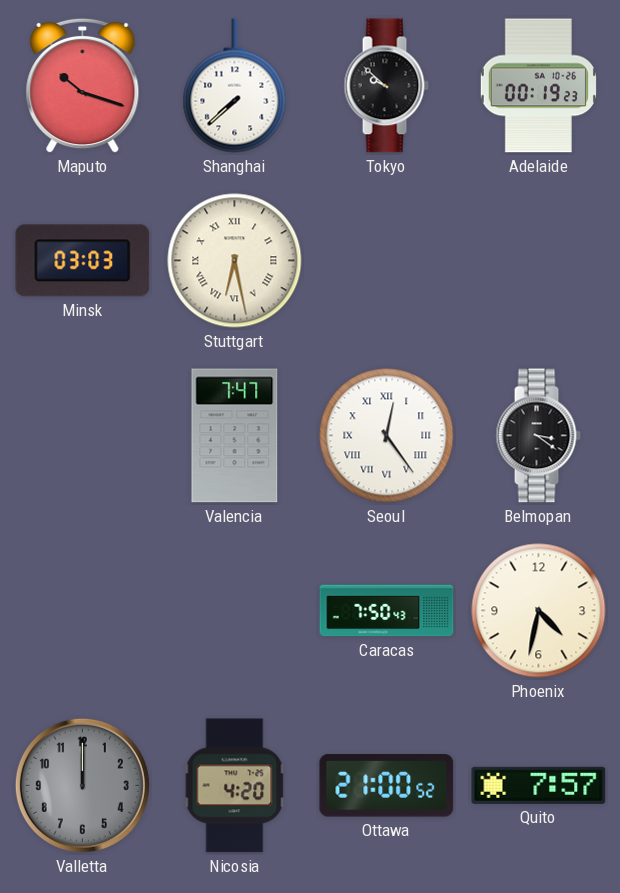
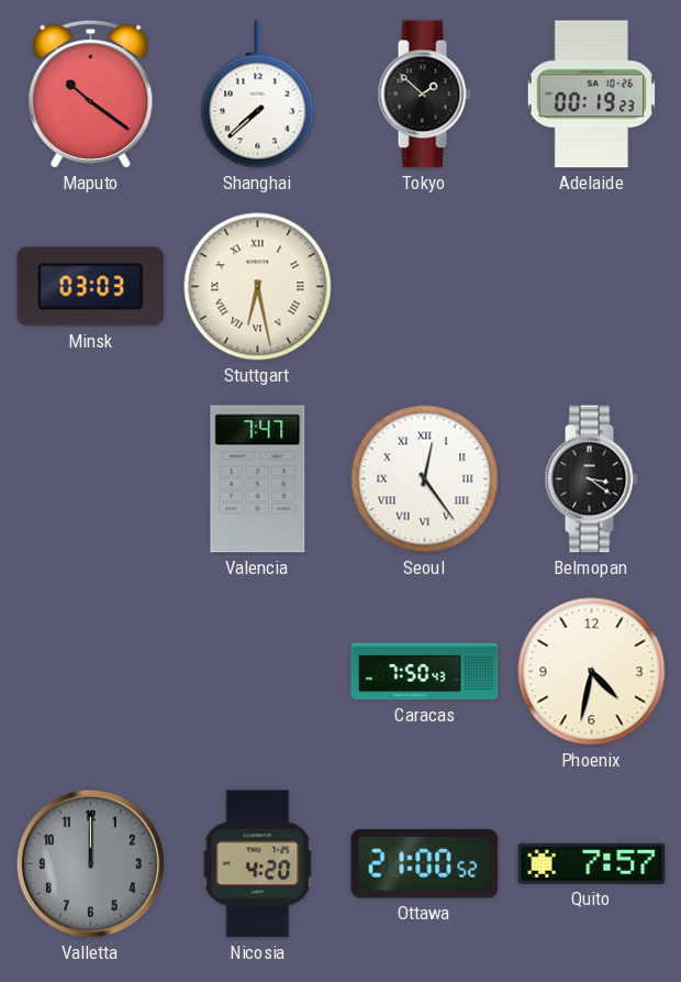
Maputo: 10:18 -> 10:21 (91, 95)
Tokyo: 9:52 -> 1:52 (424, 95)
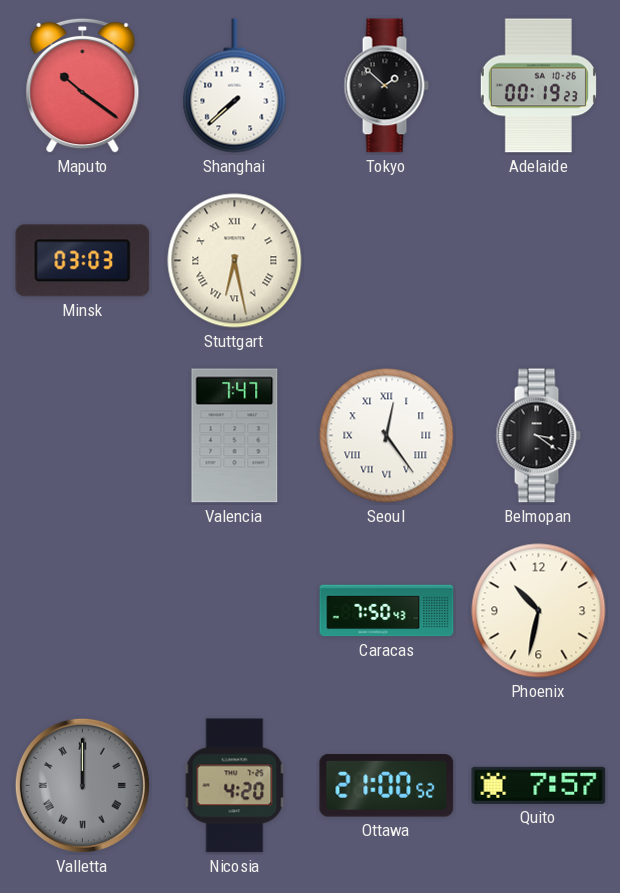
Phoenix: 4:32 -> 10:32 (539, 611)
Valletta numerals: Arabic -> Roman (82, 785)
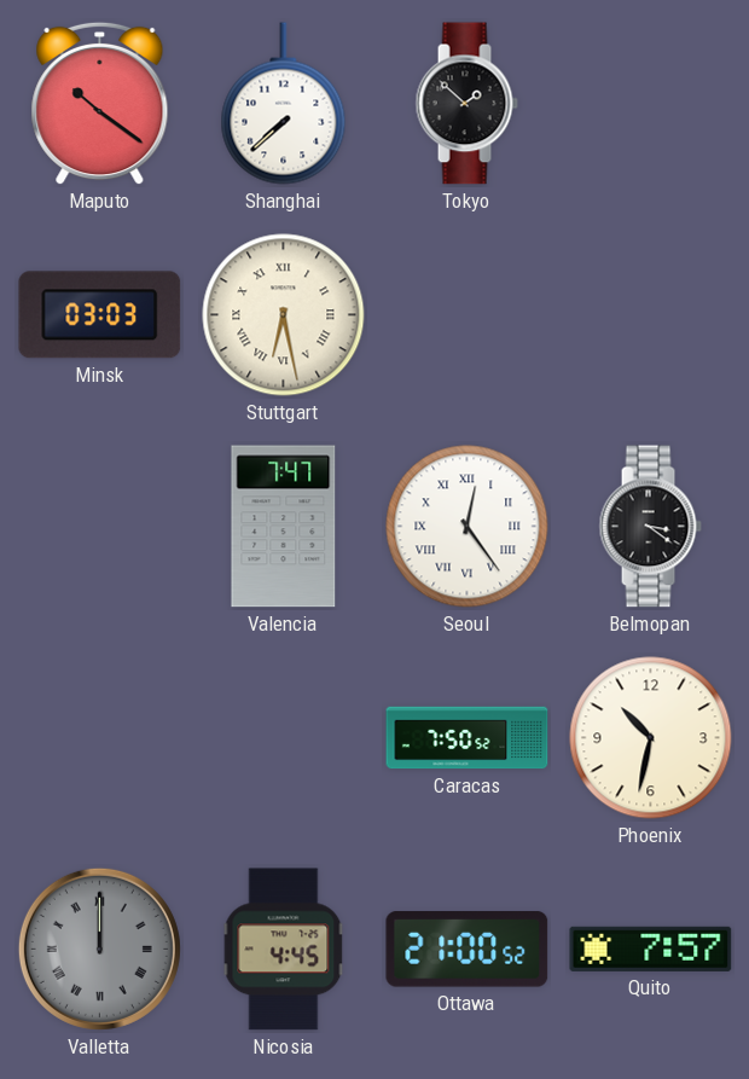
Adelaide: 00:19 -> none (538, 86)
Caracas: 7:50:43 -> 7:50:52 (468, 738)
Nicosia: 4:20 -> 4:45 (284, 950)
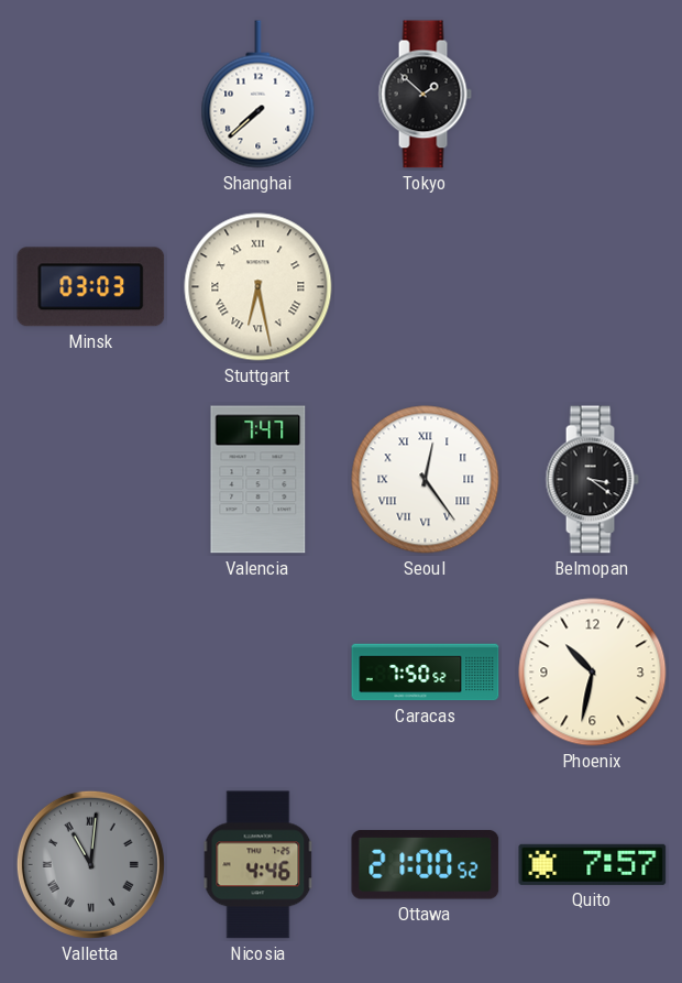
Maputo: 10:21 -> none (100, 104)
Valletta: 12:00 -> 11:01 (90, 864)
Nicosia: 4:45 -> 4:46 (258, 865)
